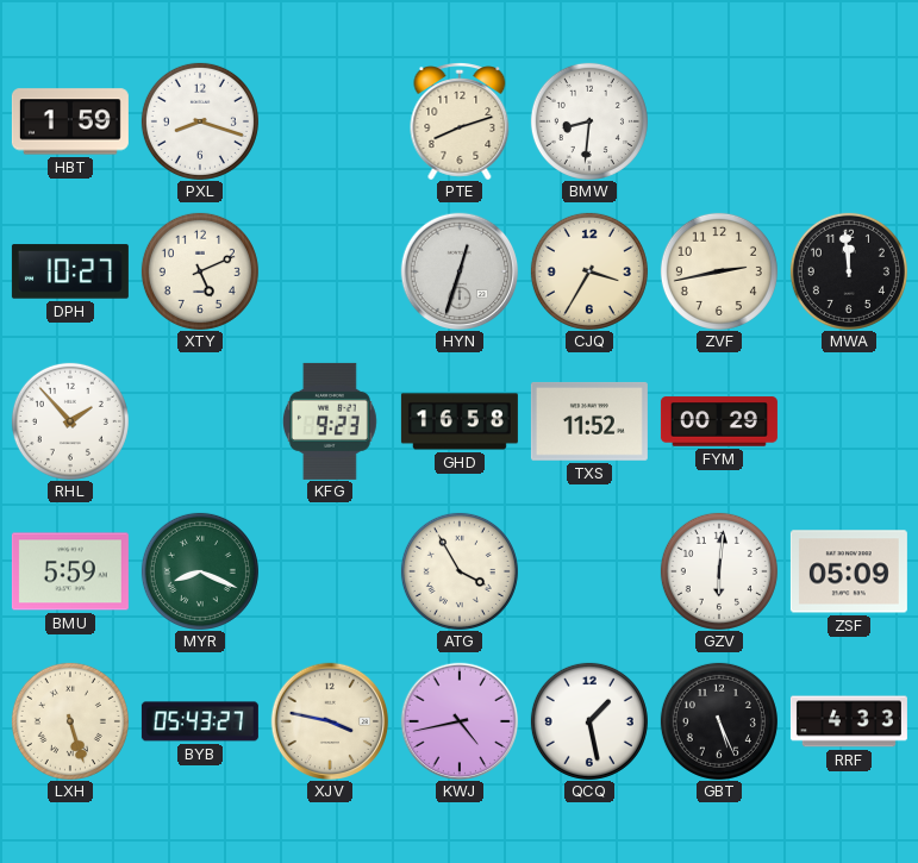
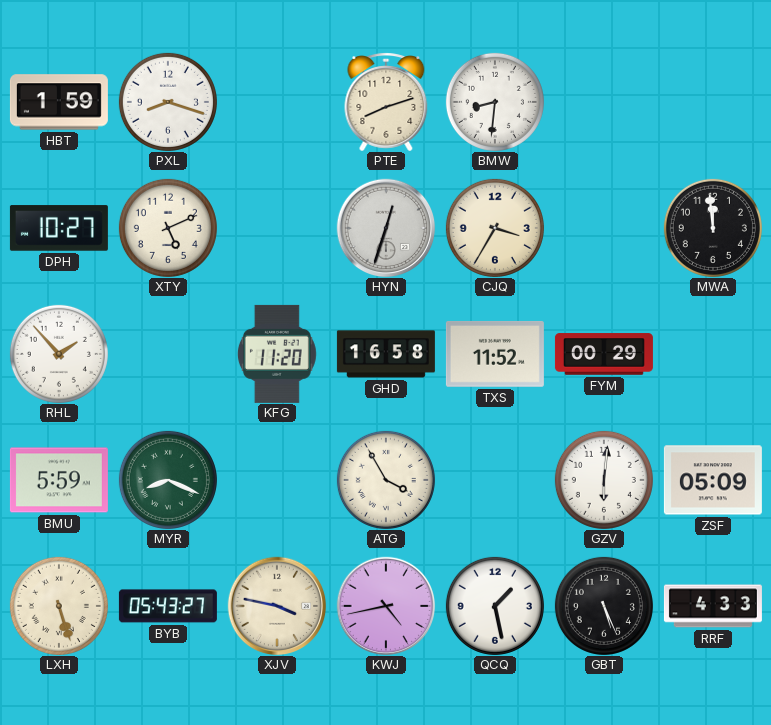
ZVF: 2:43 -> none (719, 271)
KFG: 9:23 -> 11:20 (277, 354)
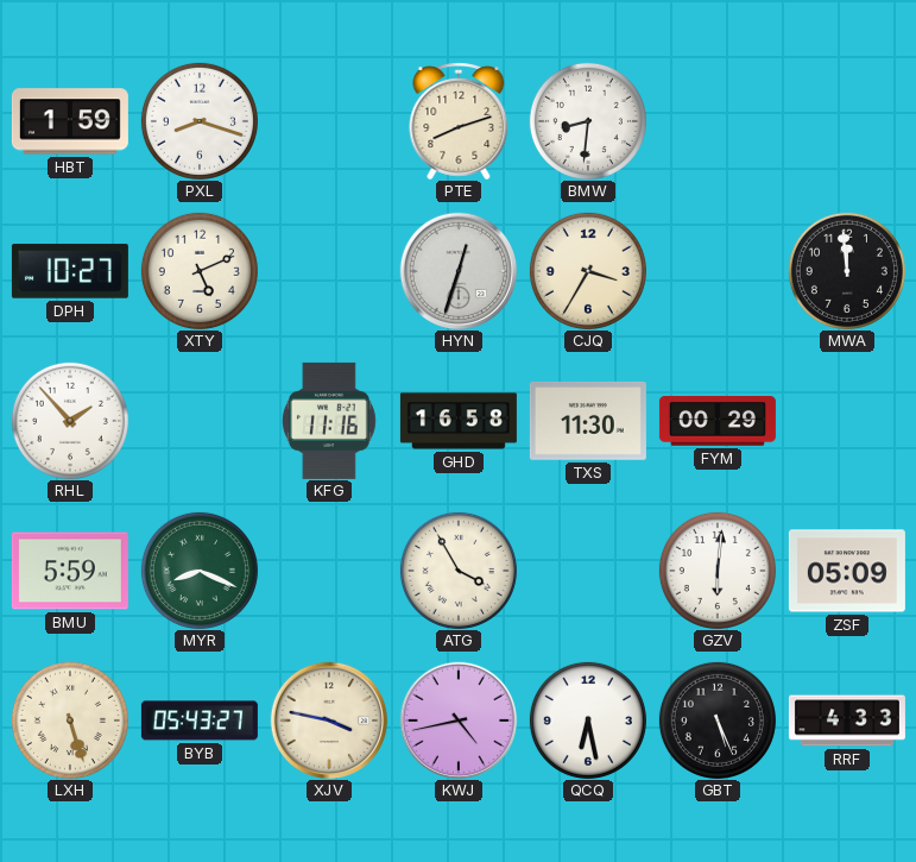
KFG: 11:20 -> 11:16 (329, 421)
TXS: 11:52 -> 11:30 (588, 421)
QCQ: 1:28 -> 6:28 (588, 721)
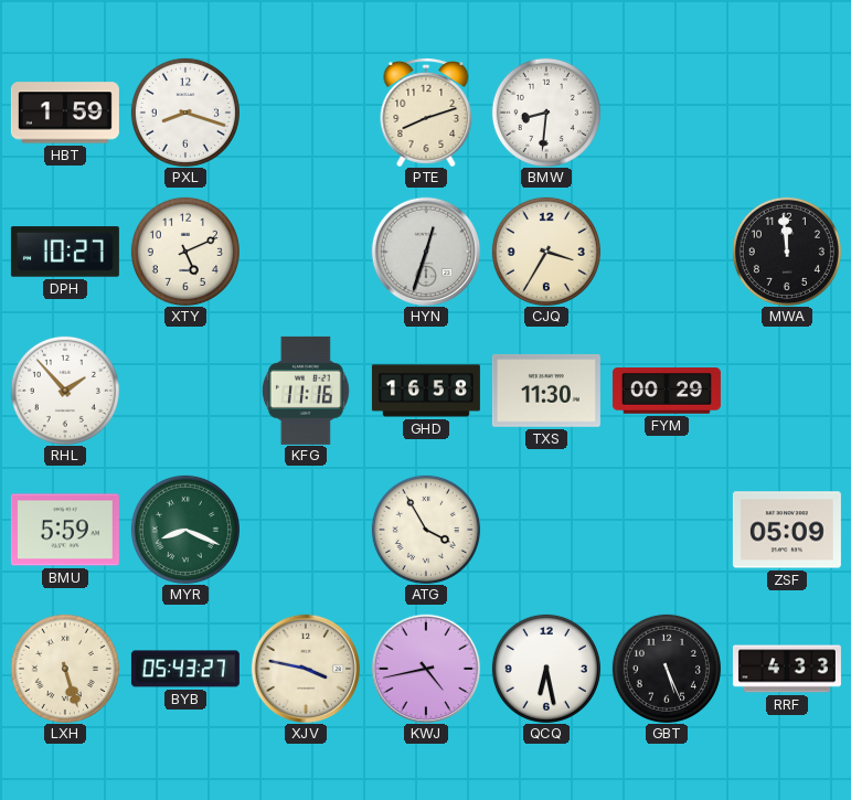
GZV: 6:01 -> none (718, 571)
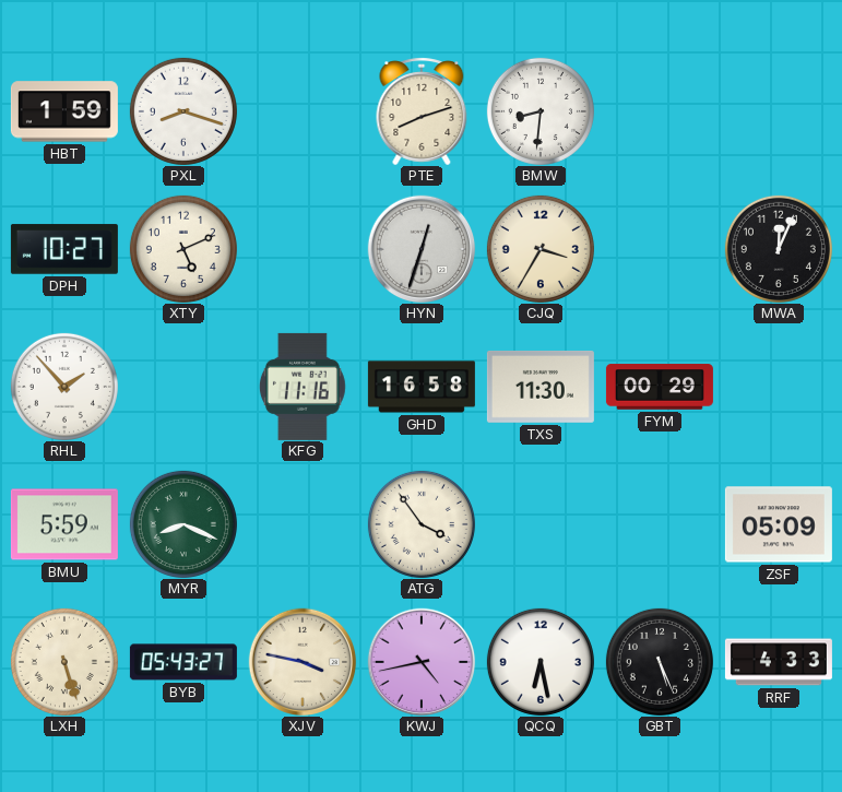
MWA: 11:59 -> 12:04 (779, 249)
ATG: 3:55 -> 3:54 (422, 524)
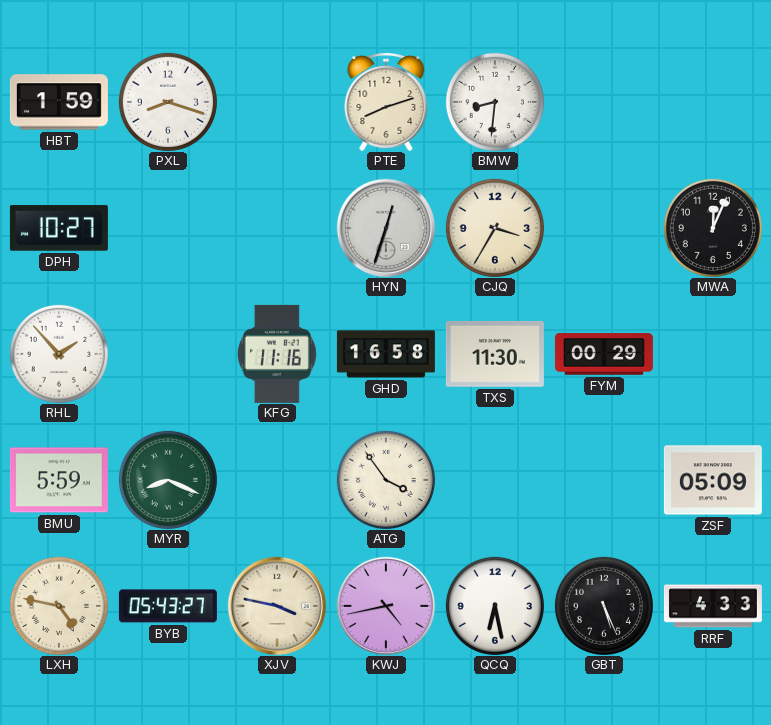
XTY: 5:11 -> none (183, 249)
LXH: 5:27 -> 4:47 (59, 606)
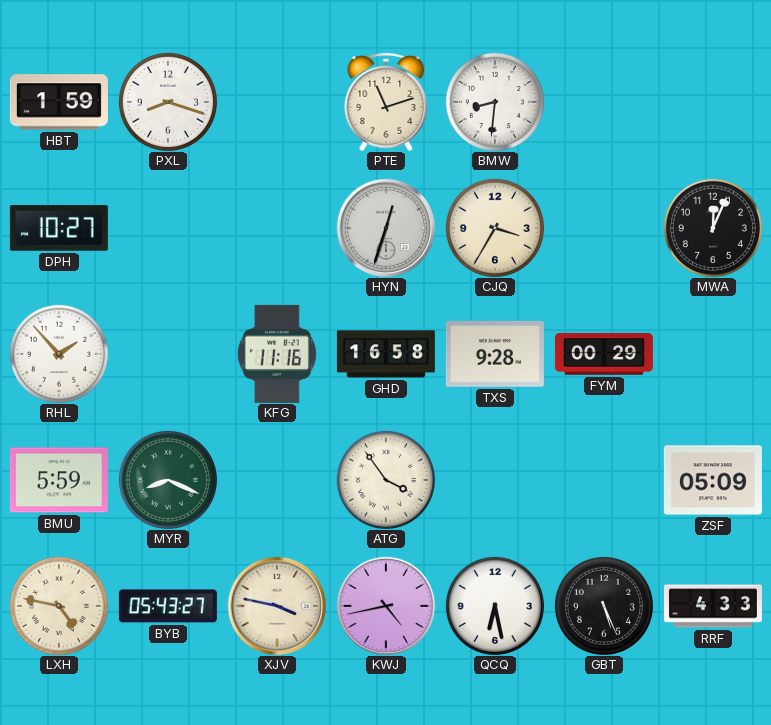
PTE: 8:12 -> 11:12 (386, 102)
TXS: 11:30 -> 9:28 (495, 354)
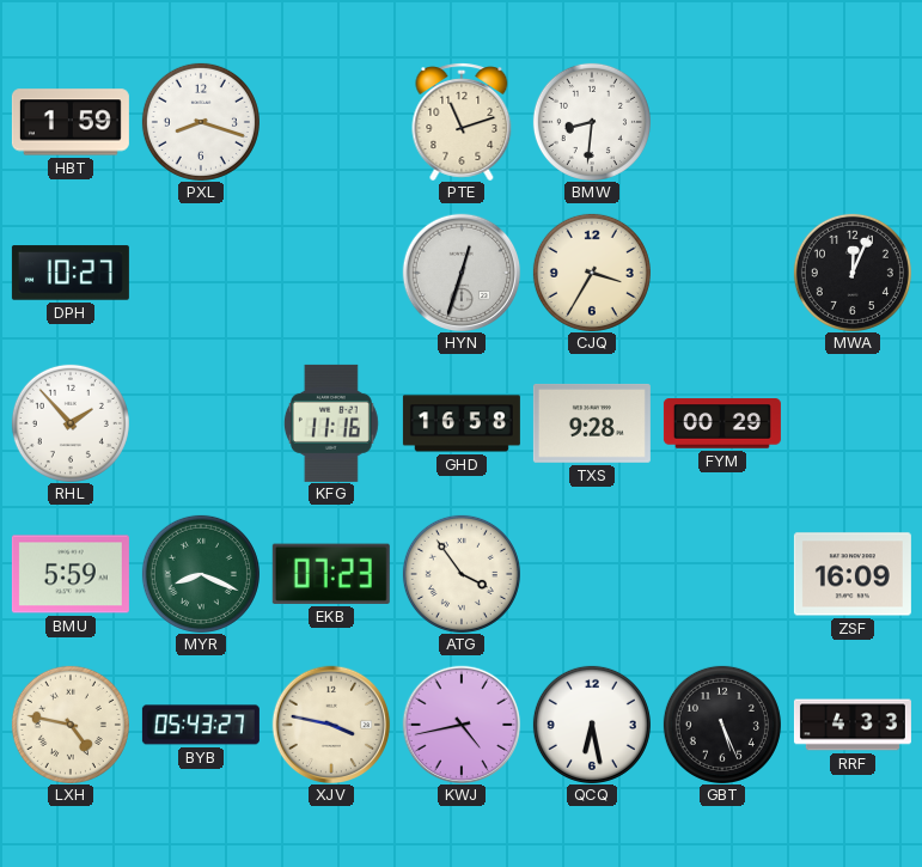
EKB: none -> 07:23 (331, 574)
ZSF: 05:09 -> 16:09 (853, 574)
